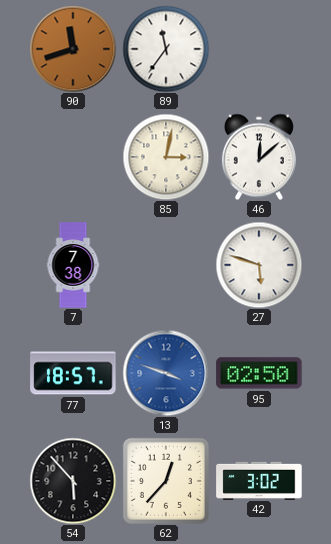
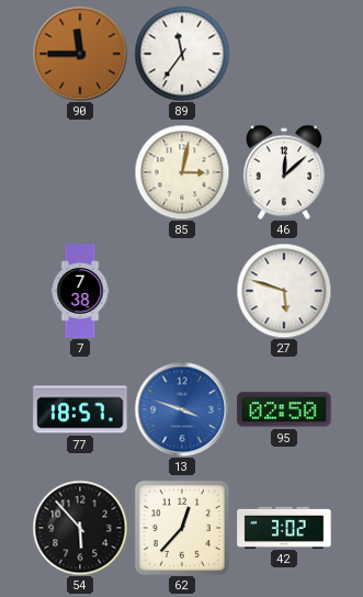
90: 11:42 -> 11:45 (80, 54)
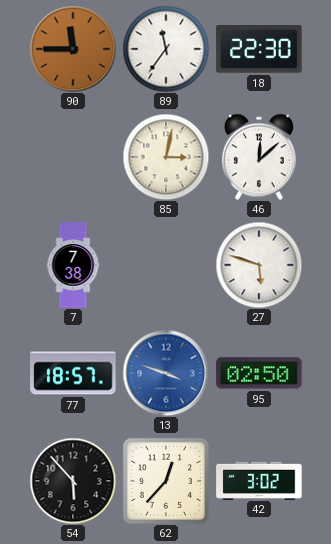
18: none -> 22:30 (259, 49)
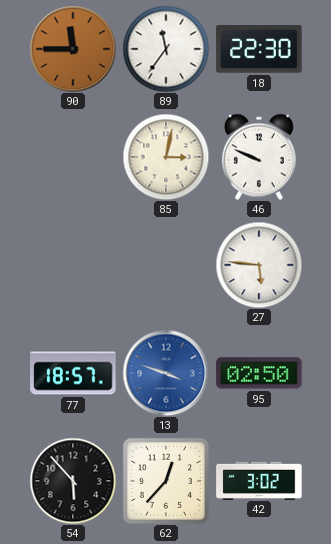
46: 12:08 -> 9:49 (259, 157)
7: 7:38 -> none (73, 265)
27: 5:48 -> 5:46 (259, 265)
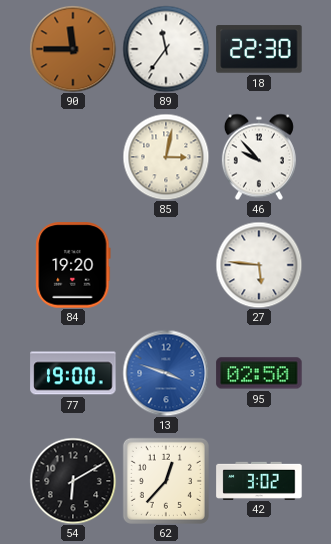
46: 9:49 -> 9:53 (259, 157)
84: none -> 19:20 (73, 265)
77: 18:57 -> 19:00 (73, 373)
54: 5:53 -> 6:10 (73, 481)
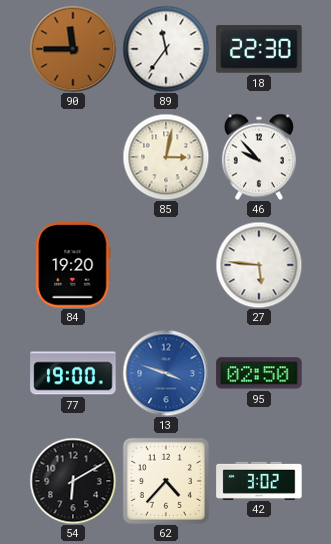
62: 12:37 -> 4:37 (166, 481)
